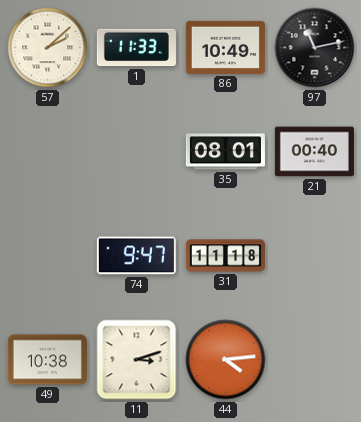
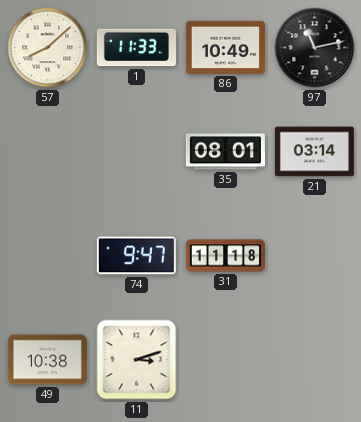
57: 2:08 -> 8:08 (48, 48)
21: 00:40 -> 03:14 (314, 152)
44: 4:14 -> none (226, 360)
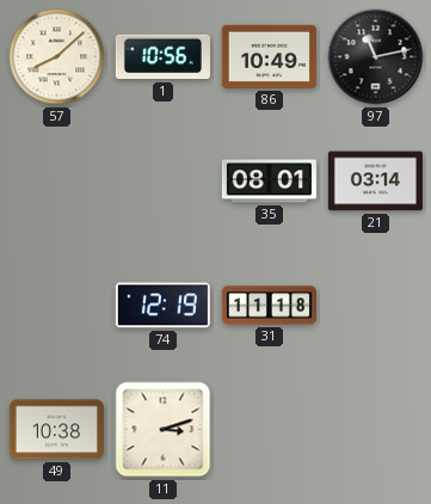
1: 11:33 -> 10:56 (162, 57)
74: 9:47 -> 12:19 (162, 306)
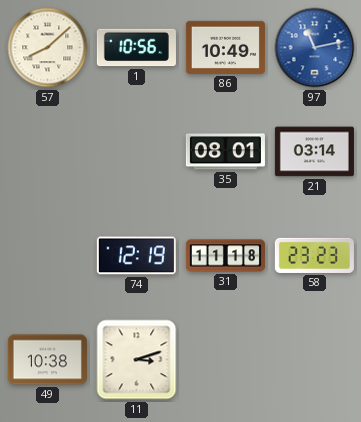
97 dial: black -> blue (315, 48)
58: none -> 23:23 (314, 255)
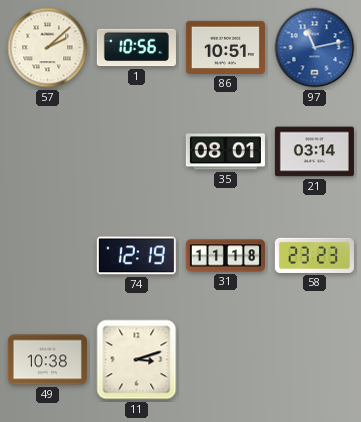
57: 8:08 -> 2:08 (48, 48)
86: 10:49 -> 10:51 (225, 47)
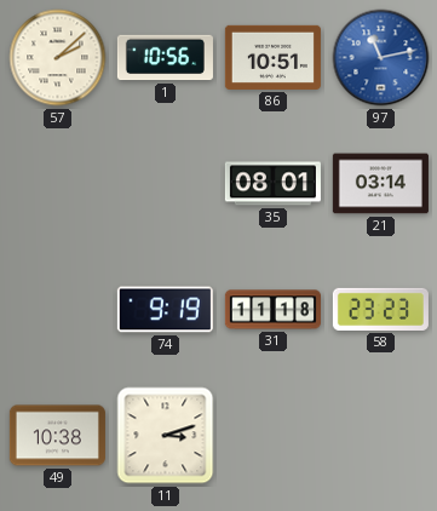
74: 12:19 -> 9:19 (165, 310)
